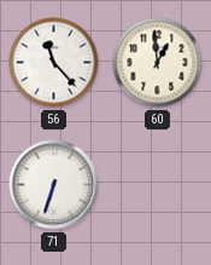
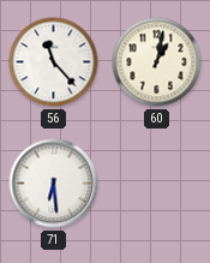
60: 12:59 -> 1:02 (157, 62)
71: 6:33 -> 6:29 (54, 184)
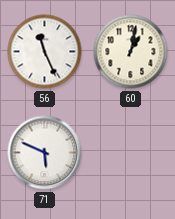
56: 11:23 -> 11:26 (45, 52)
71: 6:29 -> 5:49 (45, 153)
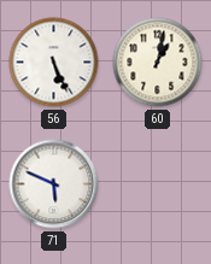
56: 11:26 -> 5:26 (54, 63)
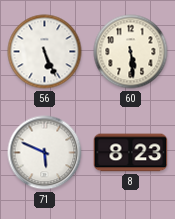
60: 1:02 -> 5:29 (131, 52)
8: none -> 8:23 (131, 153)
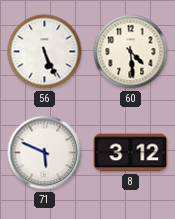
60: 5:29 -> 4:29 (131, 52)
8: 8:23 -> 3:12 (131, 153)
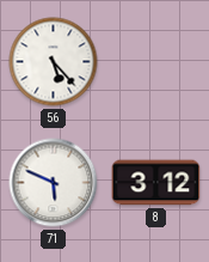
56: 5:26 -> 5:23 (54, 62)
60: 4:29 -> none (131, 52)
